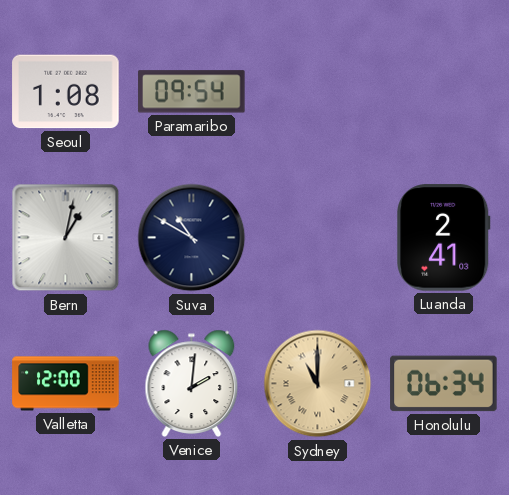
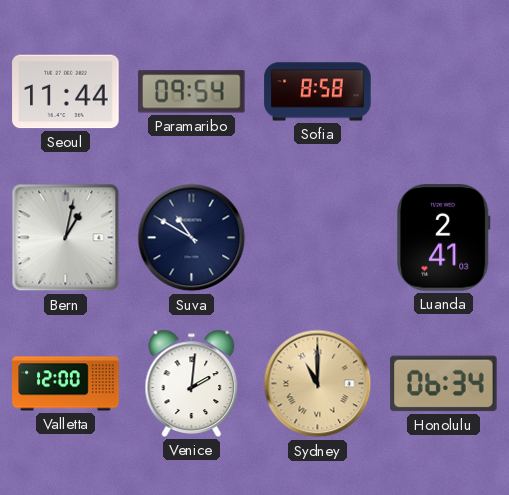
Seoul: 1:08 -> 11:44 (66, 92)
Sofia: none -> 8:58 (318, 92)
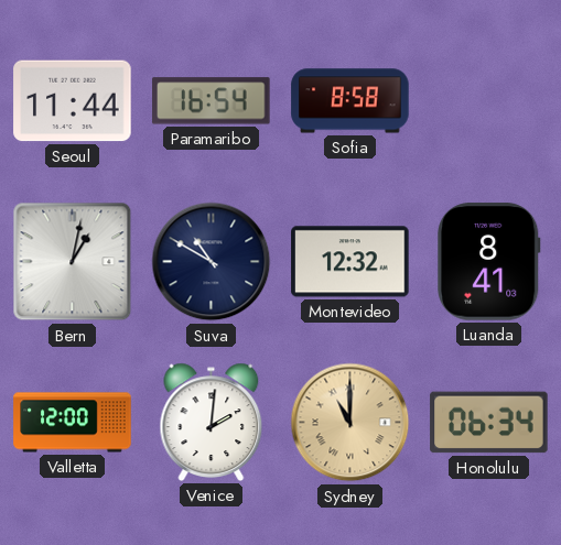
Paramaribo: 09:54 -> 16:54 (212, 101)
Montevideo: none -> 12:32 (350, 262)
Luanda: 2:41 -> 8:41 (489, 262)
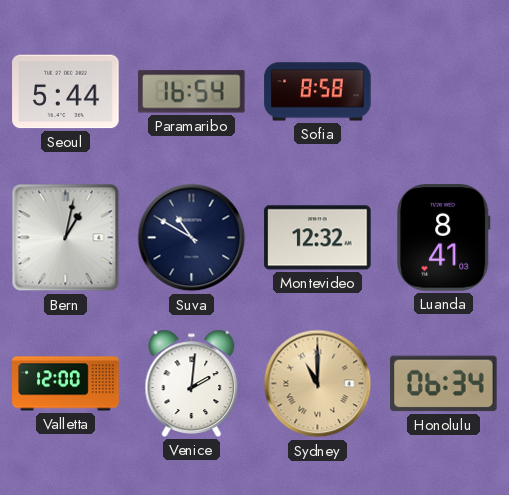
Seoul: 11:44 -> 5:44 (66, 92)
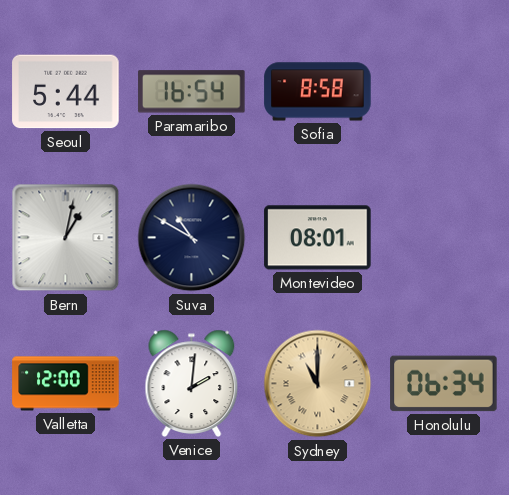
Montevideo: 12:32 -> 08:01 (318, 238)
Luanda: 8:41 -> none (444, 238)
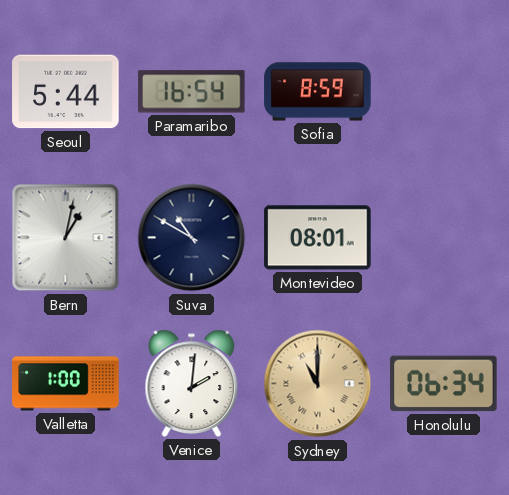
Sofia: 8:58 -> 8:59 (318, 92)
Valletta: 12:00 -> 1:00 (66, 384)
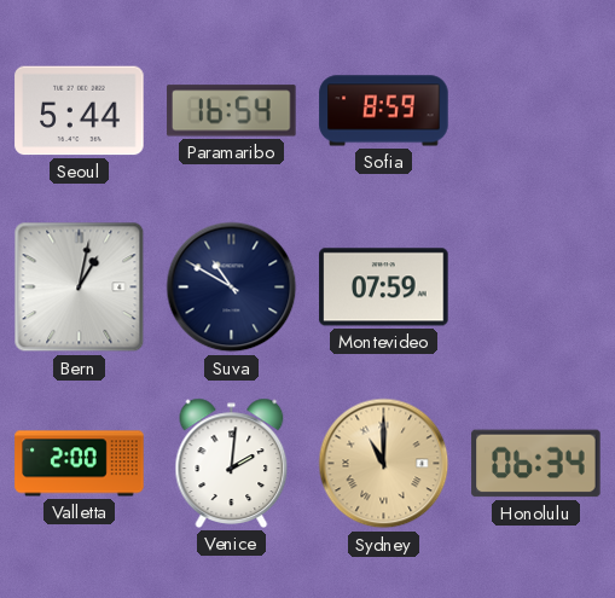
Montevideo: 08:01 -> 07:59 (384, 288)
Valletta: 1:00 -> 2:00 (80, 464)
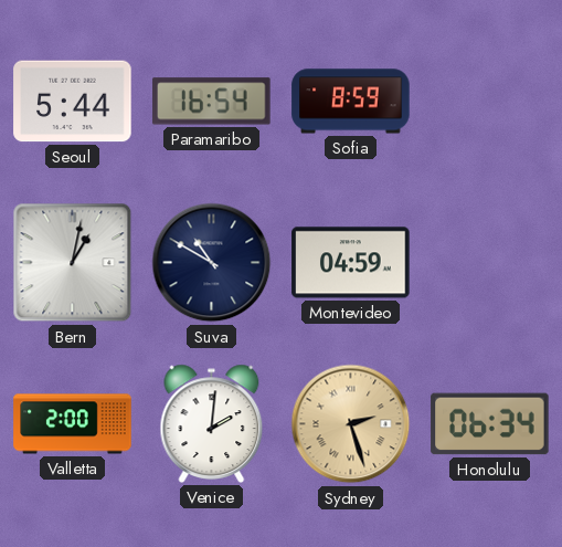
Montevideo: 07:59 -> 04:59 (351, 263)
Sydney: 11:00 -> 2:27 (351, 424)
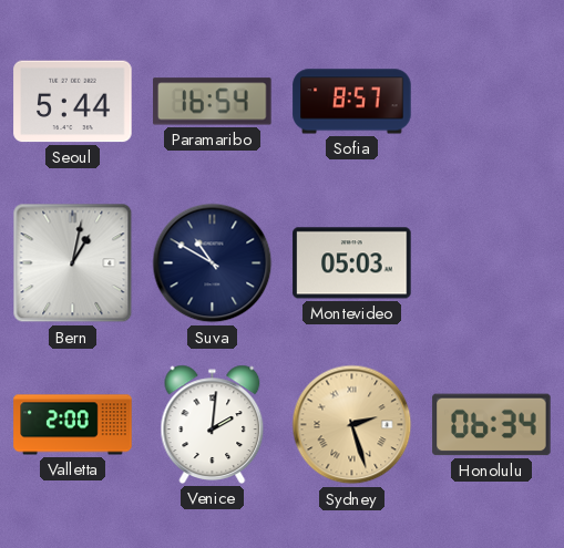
Sofia: 8:59 -> 8:57 (352, 102)
Montevideo: 04:59 -> 05:03 (352, 263)
